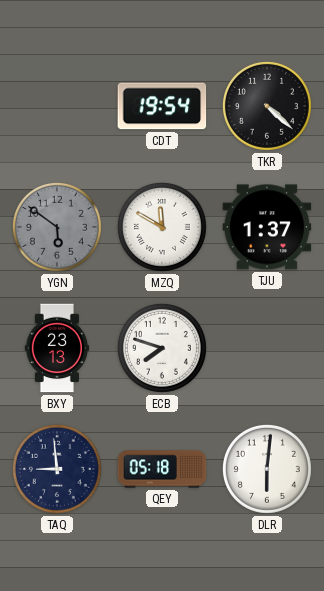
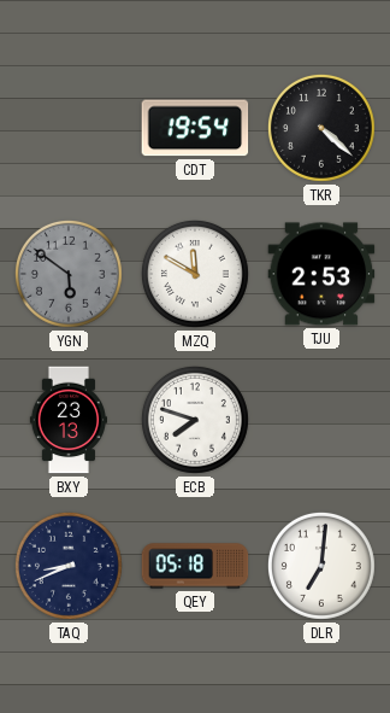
TJU: 1:37 -> 2:53 (321, 274)
TAQ: 8:59 -> 8:41 (69, 566)
DLR: 6:01 -> 7:01 (321, 566)
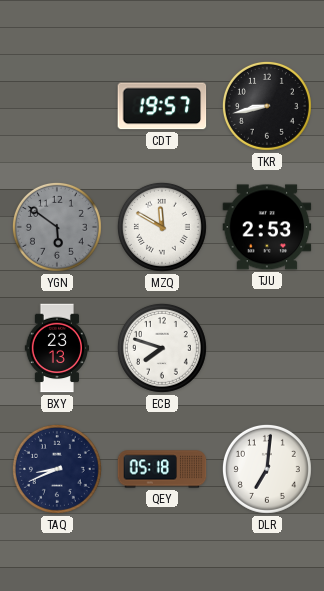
CDT: 19:54 -> 19:57 (162, 106)
TKR: 4:22 -> 8:43 (267, 106)
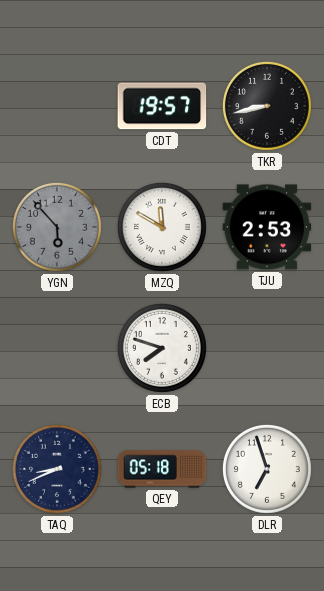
YGN: 5:51 -> 5:53 (57, 227)
BXY: 23:13 -> none (56, 348)
DLR: 7:01 -> 6:57 (267, 469)
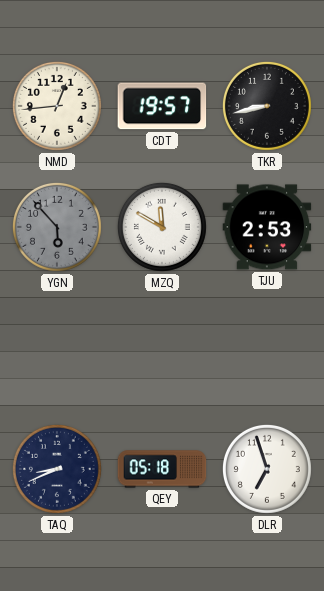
NMD: none -> 12:44 (57, 106)
ECB: 7:48 -> none (162, 348)
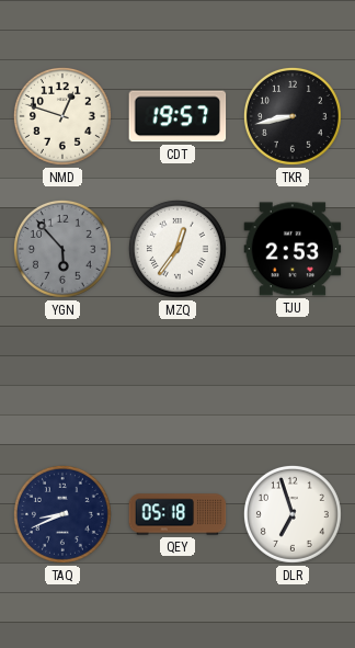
NMD: 12:44 -> 12:48 (62, 116)
MZQ: 11:50 -> 12:36 (177, 249)
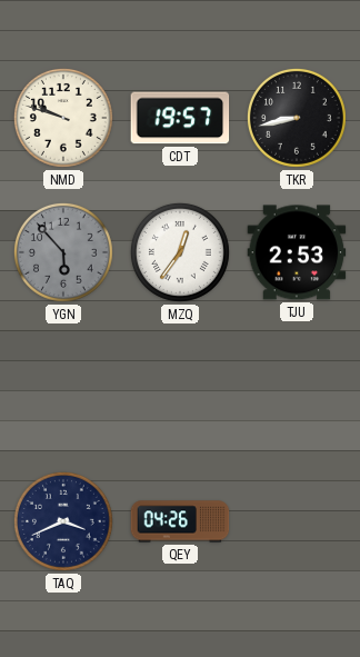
NMD: 12:48 -> 9:48 (63, 118)
TAQ: 8:41 -> 3:41 (63, 521)
QEY: 05:18 -> 04:26 (180, 521)
DLR: 6:57 -> none (293, 514)
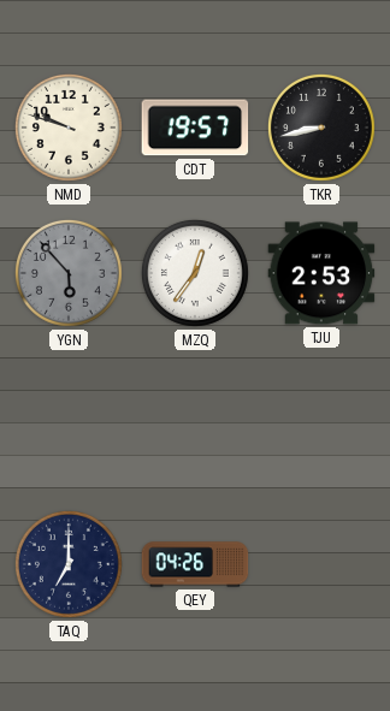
TAQ: 3:41 -> 7:00 (69, 564)
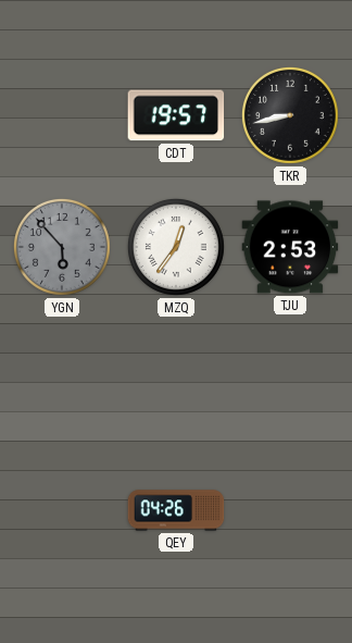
NMD: 9:48 -> none (69, 128)
TAQ: 7:00 -> none (69, 564)
